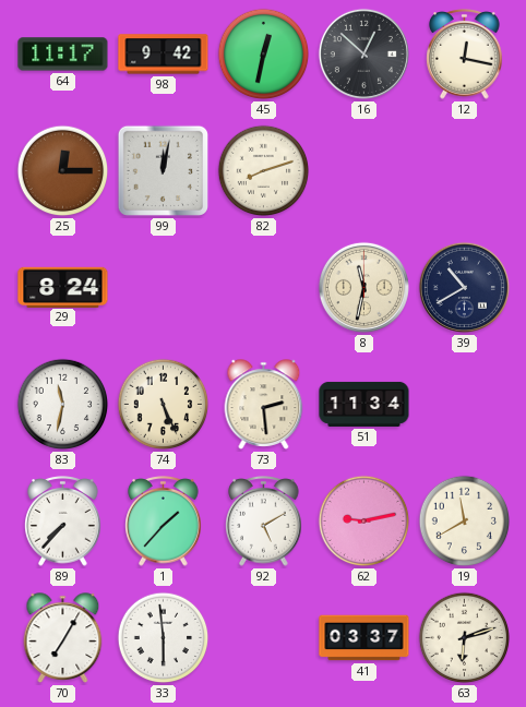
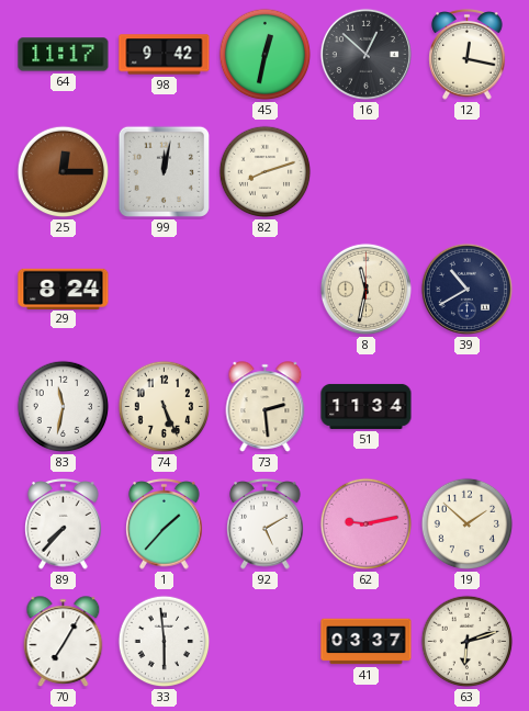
19: 11:40 -> 1:52 (468, 524)
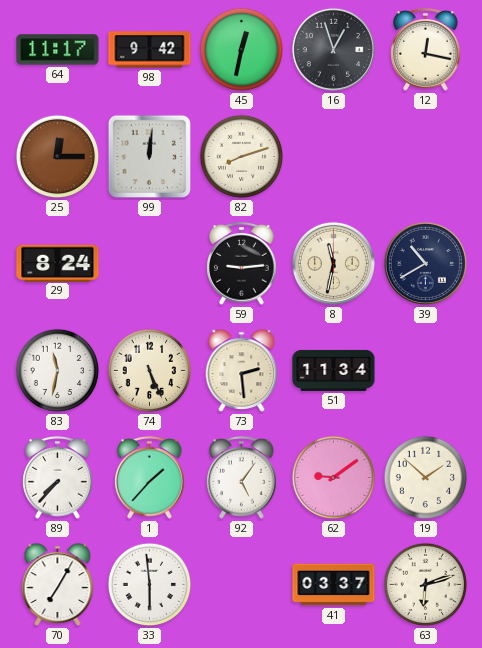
16: 12:52 -> 12:57 (333, 49)
99: 12:02 -> 12:01 (149, 156)
59: none -> 9:14 (242, 264)
92: 5:10 -> 5:06 (242, 478)
62: 9:13 -> 9:09 (334, 478)
